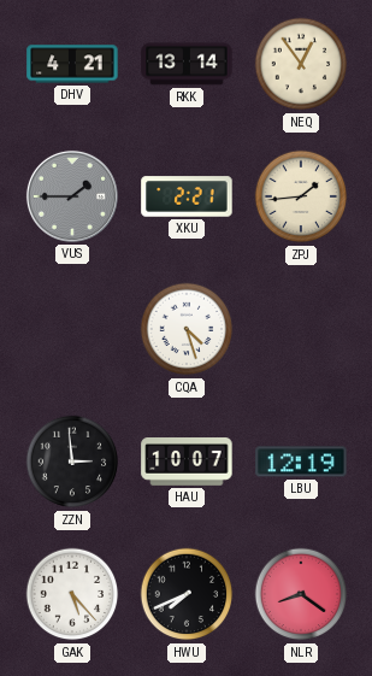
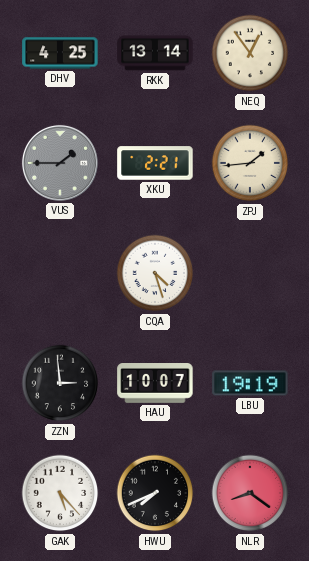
DHV: 4:21 -> 4:25 (60, 53)
LBU: 12:19 -> 19:19 (250, 383)
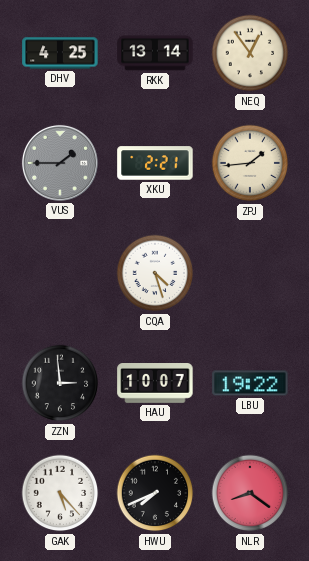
LBU: 19:19 -> 19:22 (250, 383)
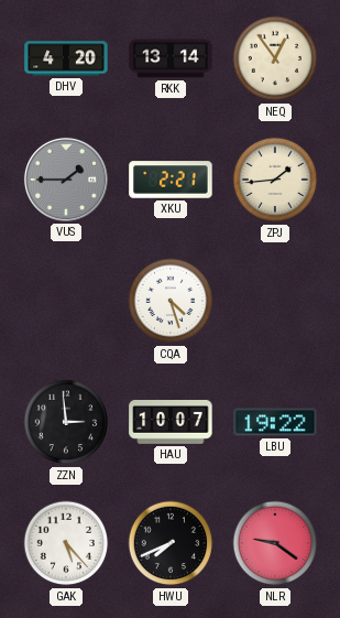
DHV: 4:25 -> 4:20 (66, 58)
NLR: 8:21 -> 9:21 (275, 543)
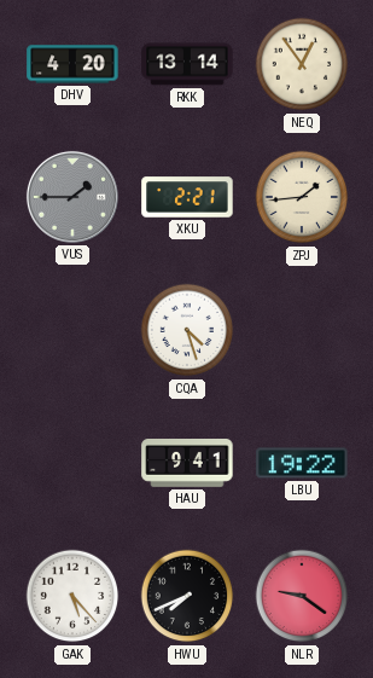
ZZN: 2:59 -> none (66, 422)
HAU: 10:07 -> 9:41 (187, 464)
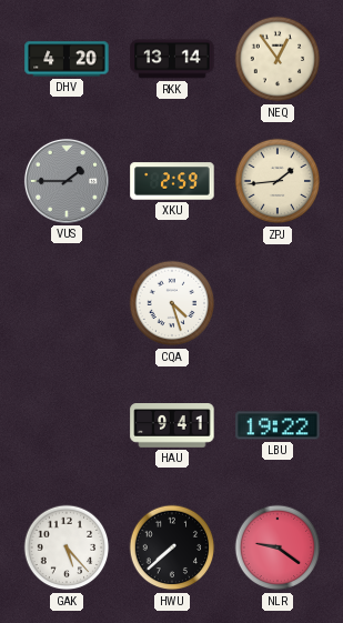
XKU: 2:21 -> 2:59 (172, 181)
HWU: 7:41 -> 7:38 (172, 547)
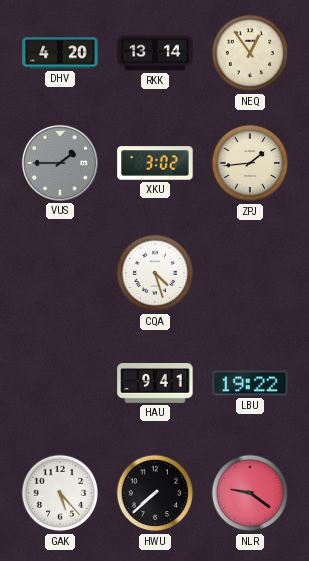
XKU: 2:59 -> 3:02 (155, 163)
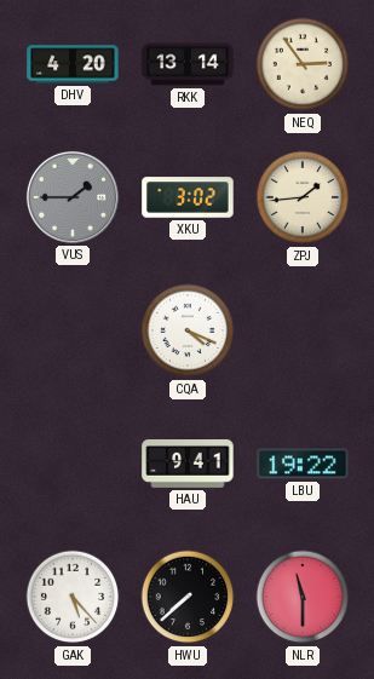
NEQ: 12:54 -> 2:54 (303, 64)
CQA: 4:27 -> 4:19 (188, 330)
NLR: 9:21 -> 11:30 (303, 597)
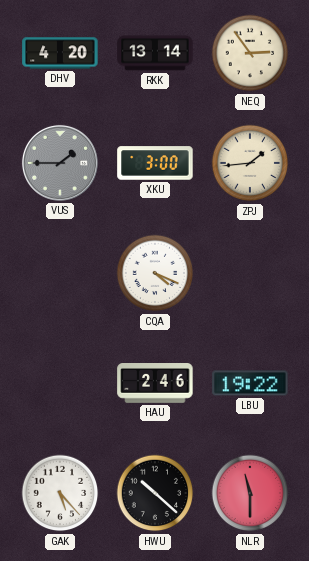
XKU: 3:02 -> 3:00 (155, 163)
HAU: 9:41 -> 2:46 (155, 384)
HWU: 7:38 -> 10:22 (155, 493)
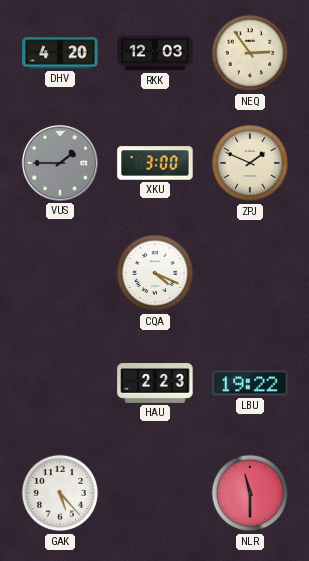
RKK: 13:14 -> 12:03 (155, 53)
ZPJ: 1:44 -> 1:49 (250, 163)
HAU: 2:46 -> 2:23 (155, 384)
HWU: 10:22 -> none (155, 493)
